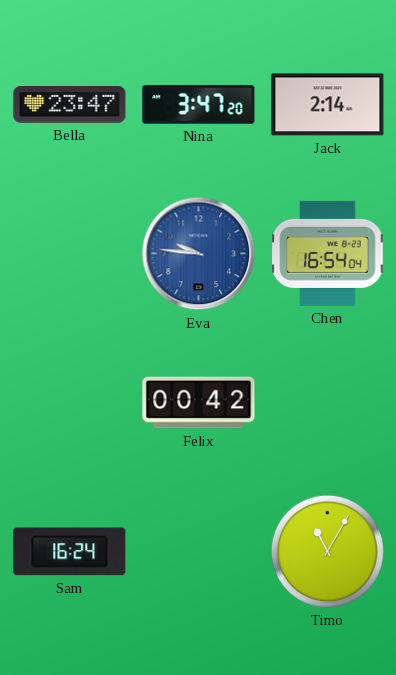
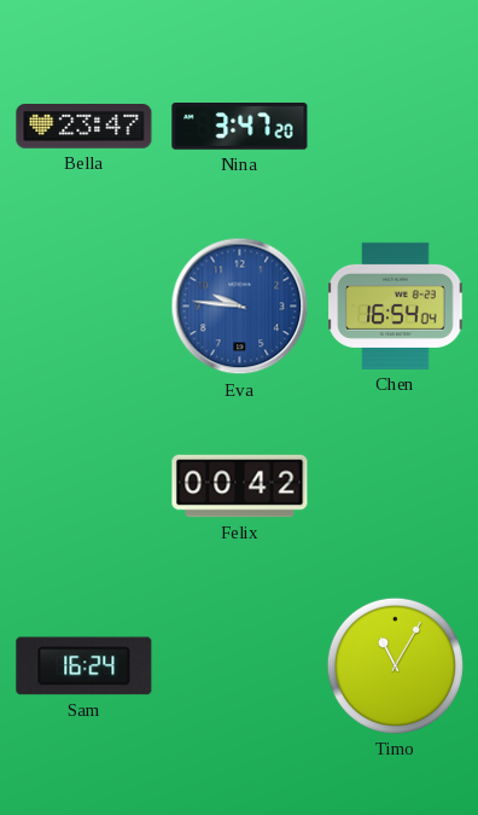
Jack: 2:14 -> none (328, 105)
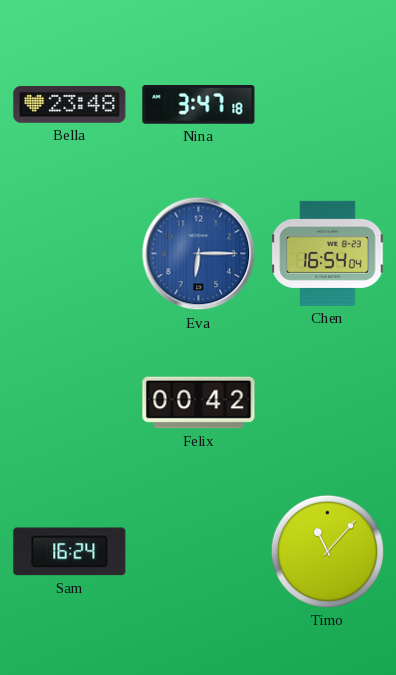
Bella: 23:47 -> 23:48 (70, 105)
Nina: 3:47:20 -> 3:47:18 (199, 105)
Eva: 9:46 -> 6:15 (199, 254)
Timo: 11:05 -> 11:07 (327, 551)
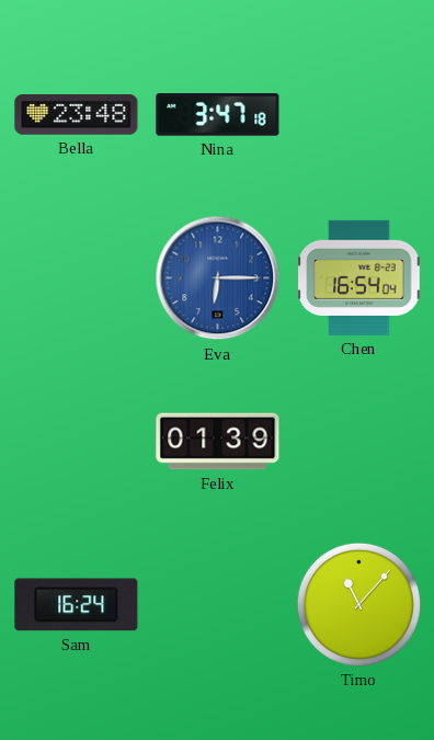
Felix: 00:42 -> 01:39 (218, 442)
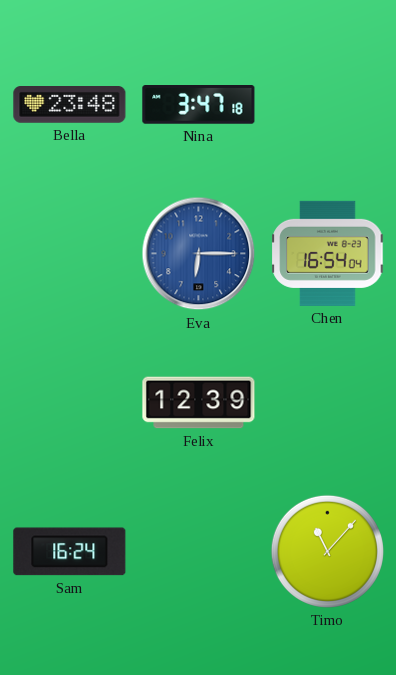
Felix: 01:39 -> 12:39 (199, 403)
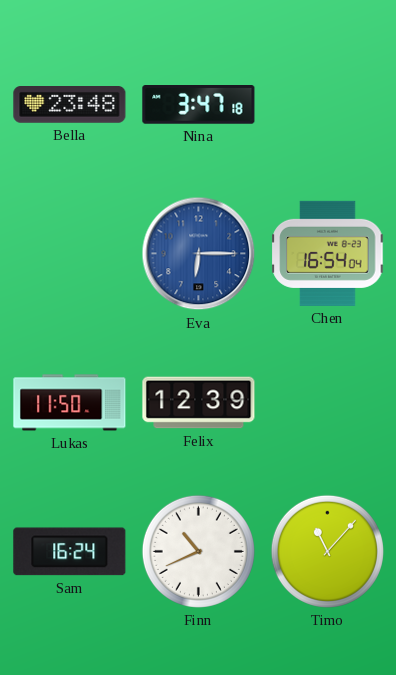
Lukas: none -> 11:50 (70, 403)
Finn: none -> 10:41 (198, 551)
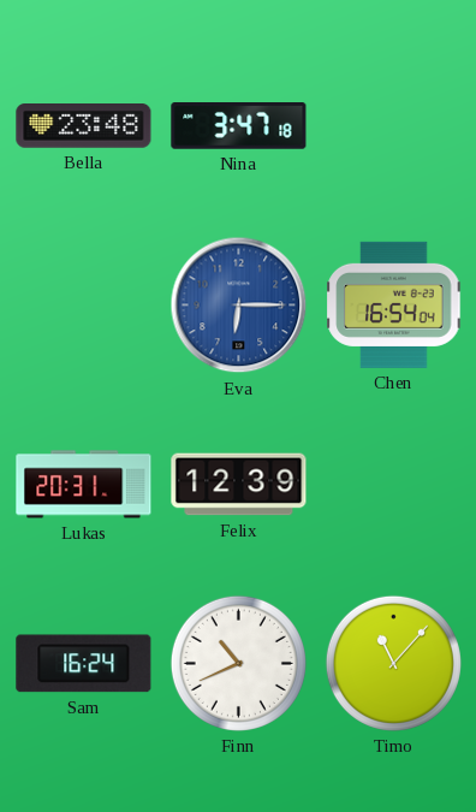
Lukas: 11:50 -> 20:31 (84, 485)
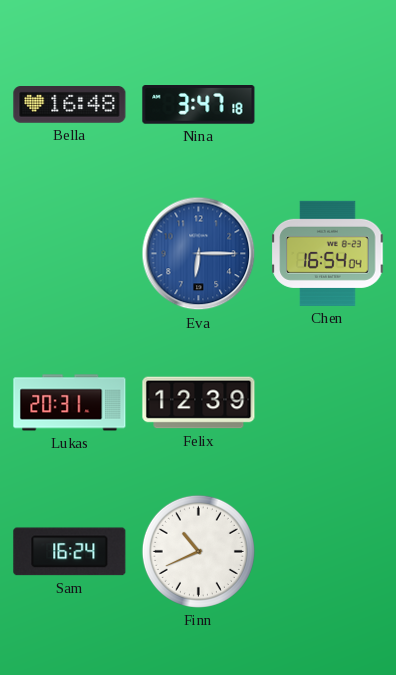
Bella: 23:48 -> 16:48 (70, 105)
Timo: 11:07 -> none (393, 663)
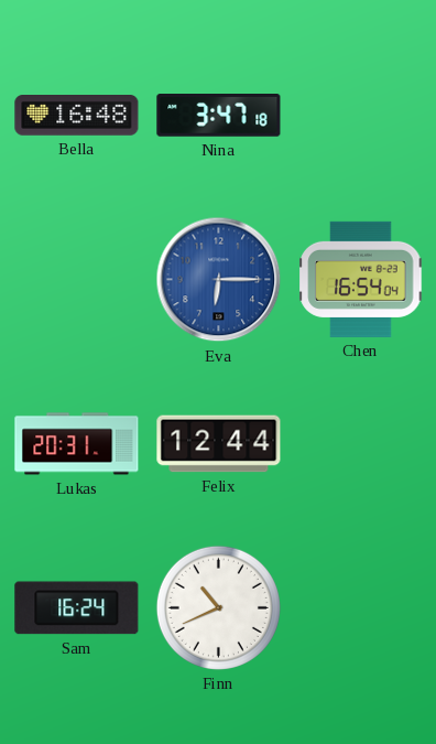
Felix: 12:39 -> 12:44 (219, 444)
